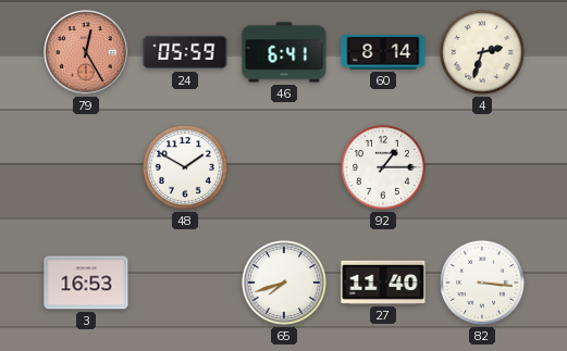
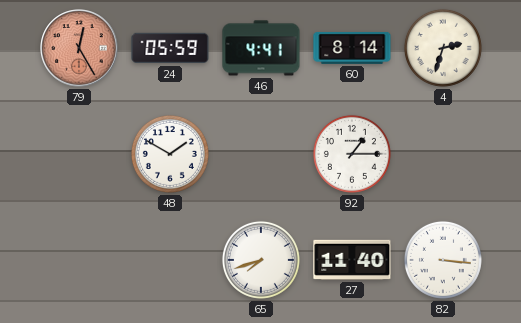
46: 6:41 -> 4:41 (261, 48)
3: 16:53 -> none (86, 283)
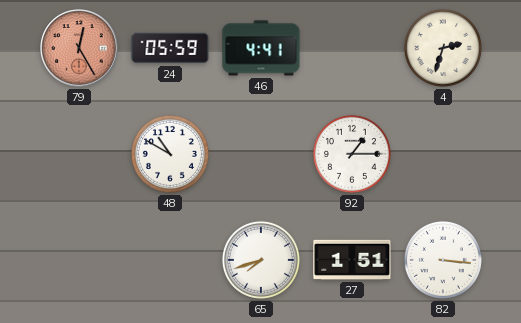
60: 8:14 -> none (352, 48)
48: 1:50 -> 10:50 (170, 154)
27: 11:40 -> 1:51 (352, 260)
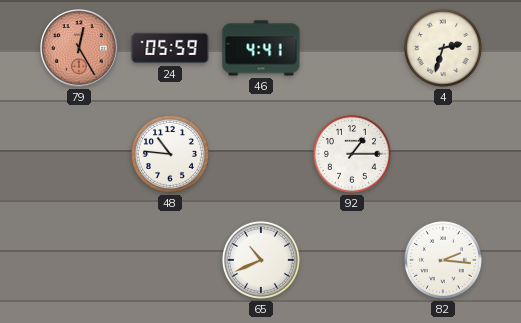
48: 10:50 -> 10:46 (170, 154)
65: 7:42 -> 10:41 (261, 260)
27: 1:51 -> none (352, 260)
82: 3:16 -> 2:16 (443, 260)
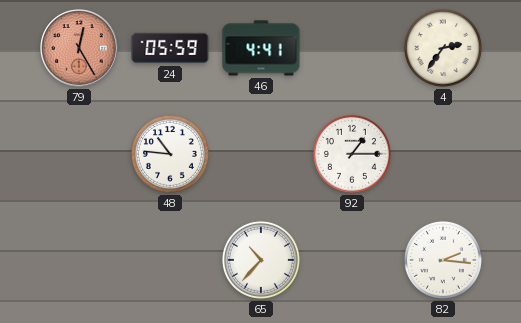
4: 2:33 -> 2:36 (443, 48)
65: 10:41 -> 10:37 (261, 260)
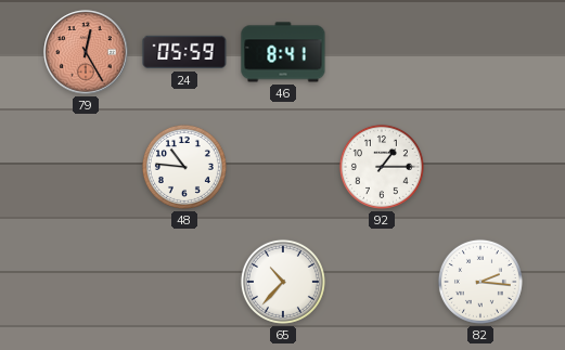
46: 4:41 -> 8:41 (283, 52)
4: 2:36 -> none (443, 48)
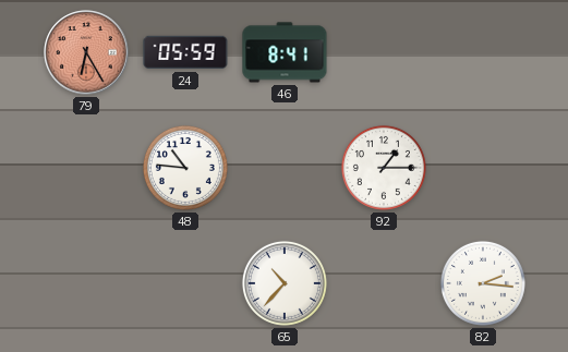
79: 12:25 -> 6:25 (86, 52)
